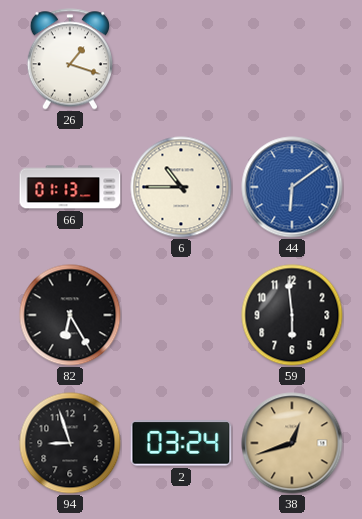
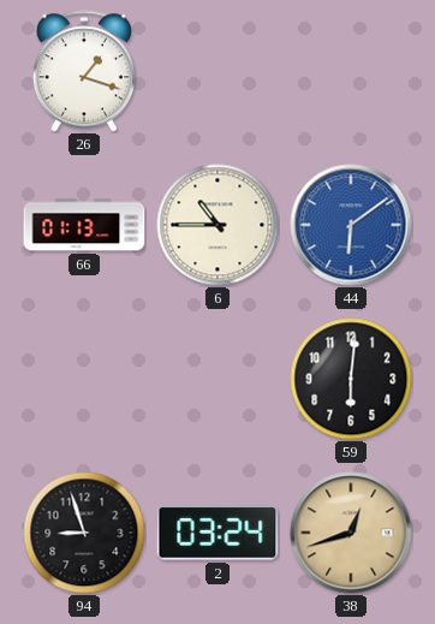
82: 6:25 -> none (70, 315)
59: 5:59 -> 6:01 (351, 379)
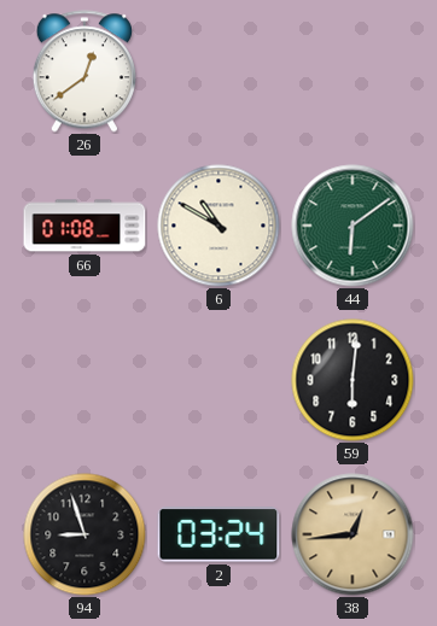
26: 1:18 -> 12:39 (85, 71)
66: 01:13 -> 01:08 (85, 226)
6: 10:45 -> 10:50 (218, 226)
44 dial: blue -> green (352, 226)
38: 12:42 -> 12:44 (352, 534)
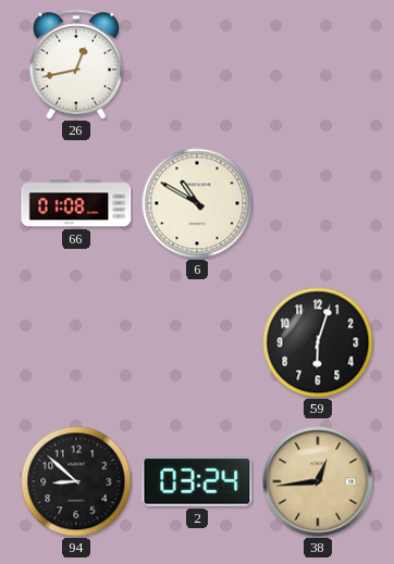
26: 12:39 -> 12:43 (76, 64)
44: 6:09 -> none (352, 226)
59: 6:01 -> 6:03 (318, 342)
94: 8:57 -> 8:52 (76, 481)
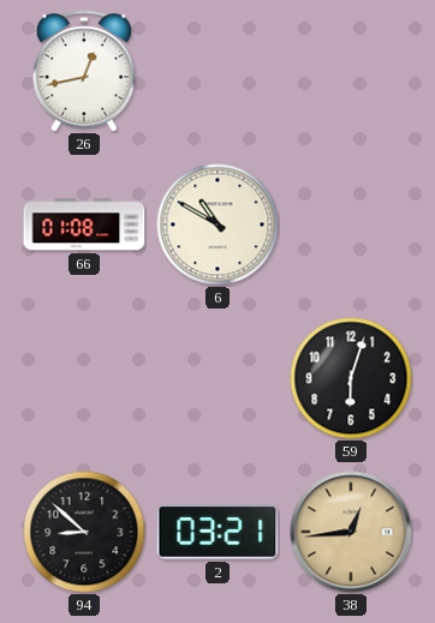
2: 03:24 -> 03:21 (218, 532)
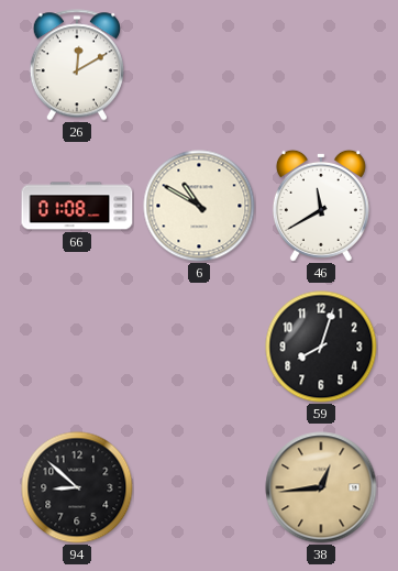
26: 12:43 -> 12:10 (77, 65)
46: none -> 11:40 (321, 206)
59: 6:03 -> 8:03 (321, 347)
2: 03:21 -> none (218, 532)
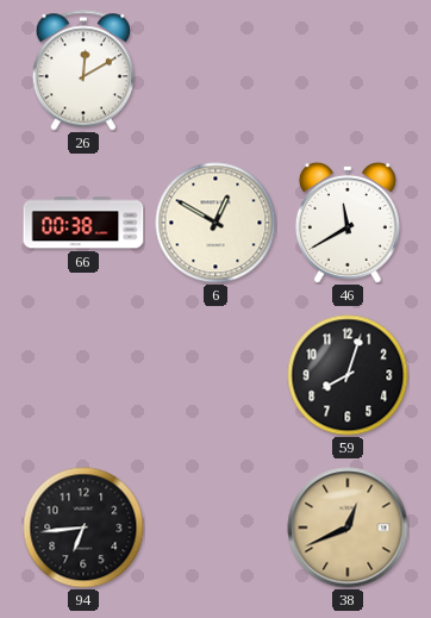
66: 01:08 -> 00:38 (83, 223)
6: 10:50 -> 12:50 (215, 223)
94: 8:52 -> 6:44 (83, 528)
38: 12:44 -> 12:41 (348, 528)
